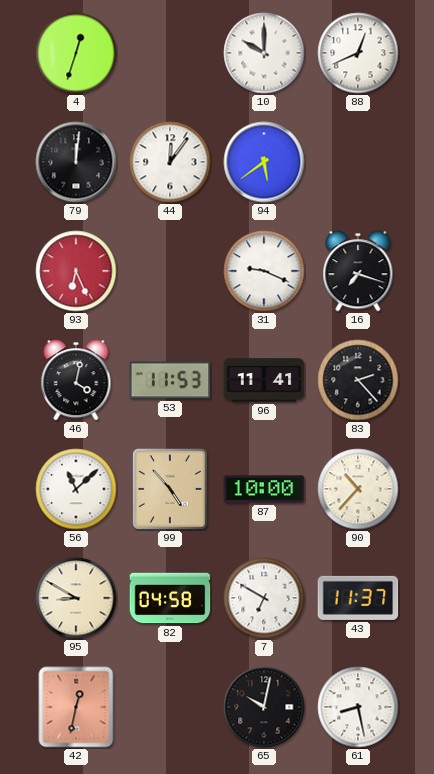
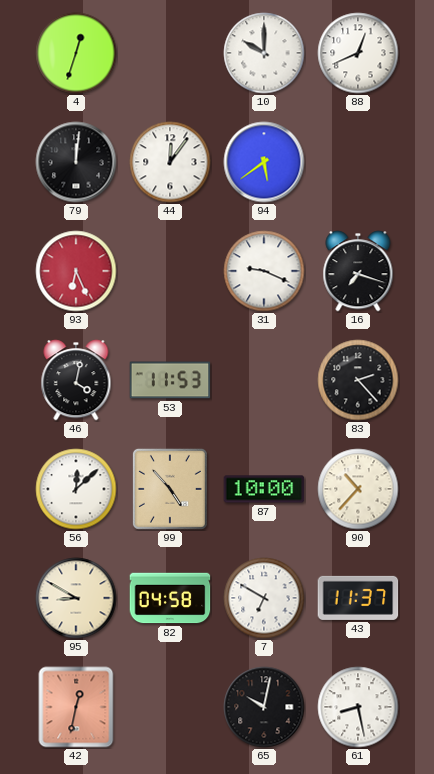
96: 11:41 -> none (264, 380)
56: 11:08 -> 12:08 (76, 489)
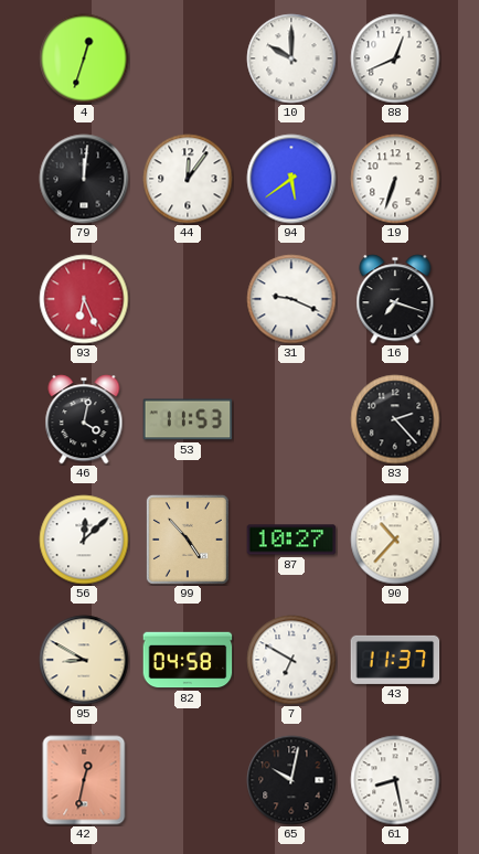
19: none -> 6:33 (395, 179)
87: 10:00 -> 10:27 (291, 540)
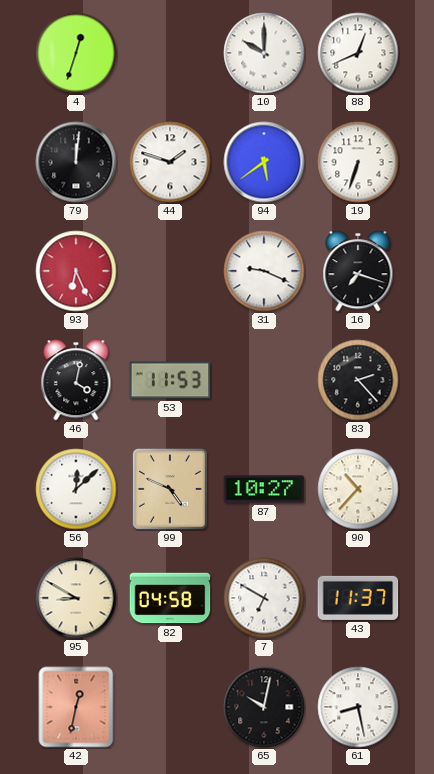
44: 12:06 -> 1:48 (170, 162)
99: 4:53 -> 4:49 (170, 489)
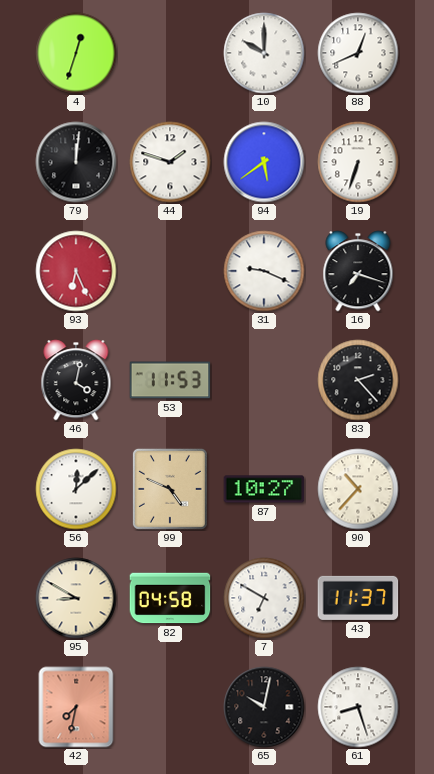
42: 12:32 -> 7:32 (76, 707)
61: 8:28 -> 8:27 (358, 707)
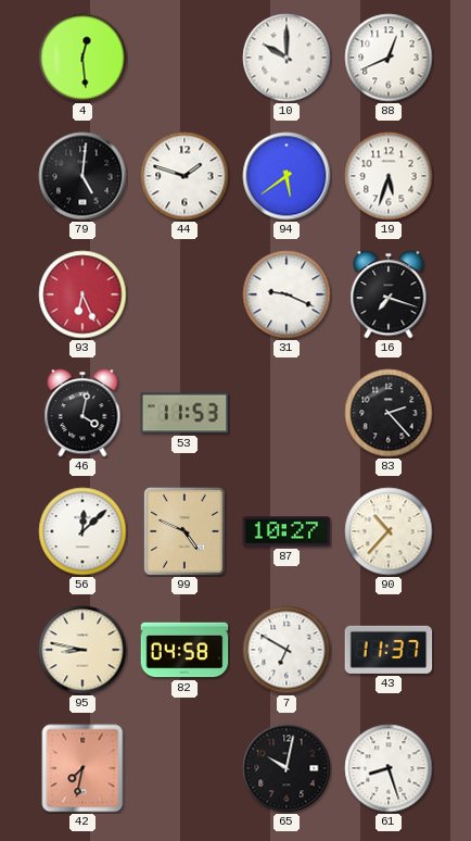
4: 12:33 -> 12:29 (82, 58)
79: 12:01 -> 5:01 (82, 176)
19: 6:33 -> 5:33 (389, 176)
95: 8:50 -> 8:47 (82, 650)
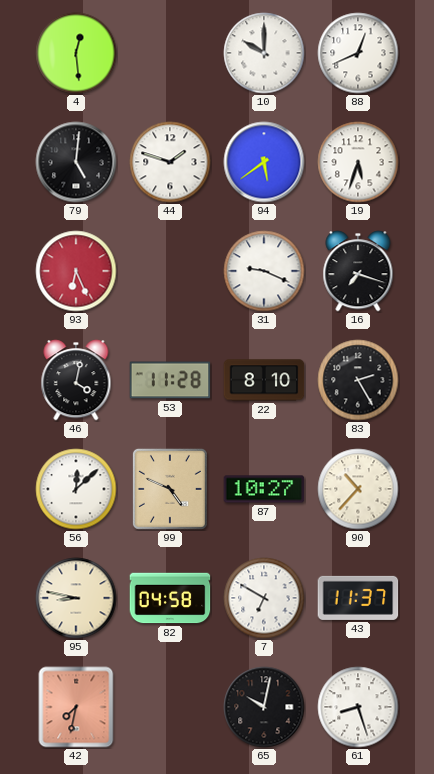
53: 11:53 -> 11:28 (170, 380)
22: none -> 8:10 (264, 380)
83: 2:23 -> 2:25 (358, 380)
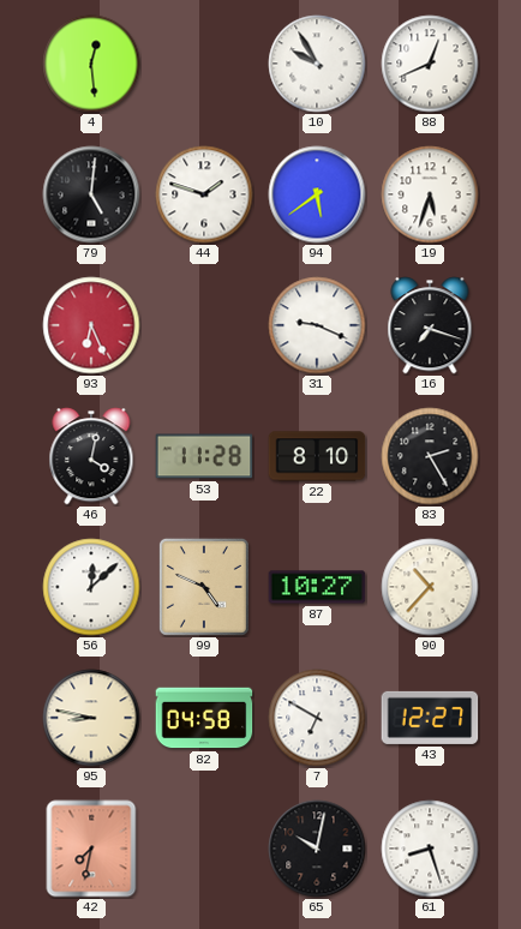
10: 10:00 -> 9:55 (317, 64)
43: 11:37 -> 12:27 (430, 718)
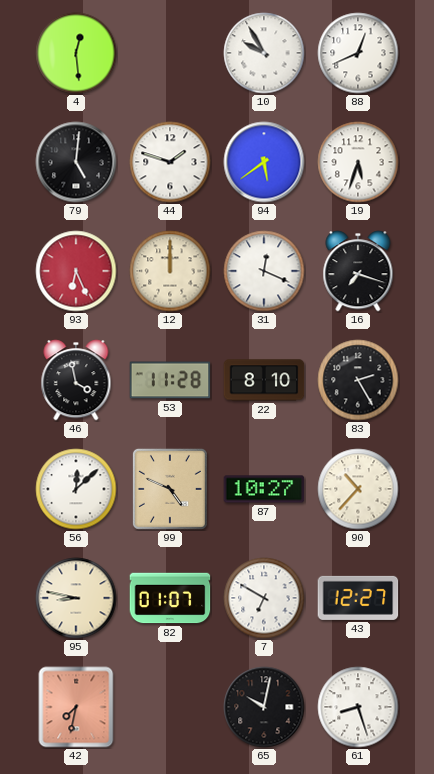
12: none -> 12:00 (170, 271)
31: 9:19 -> 12:19 (264, 271)
46: 4:02 -> 3:58 (76, 380)
82: 04:58 -> 01:07 (170, 598)
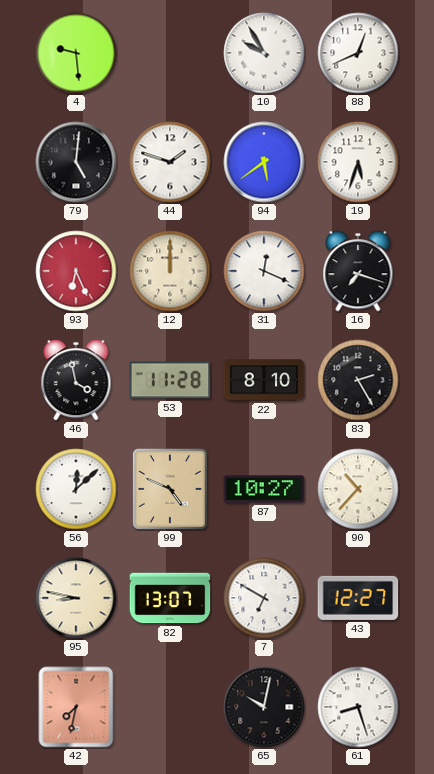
4: 12:29 -> 9:29 (76, 53)
82: 01:07 -> 13:07 (170, 598)
